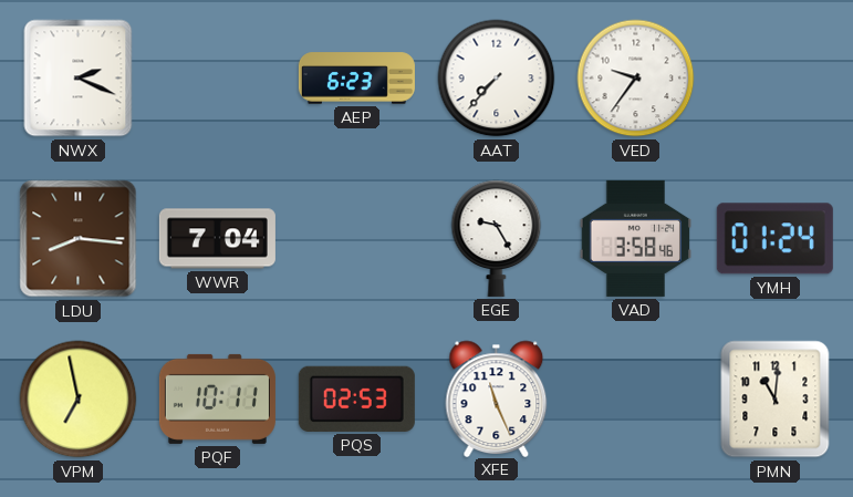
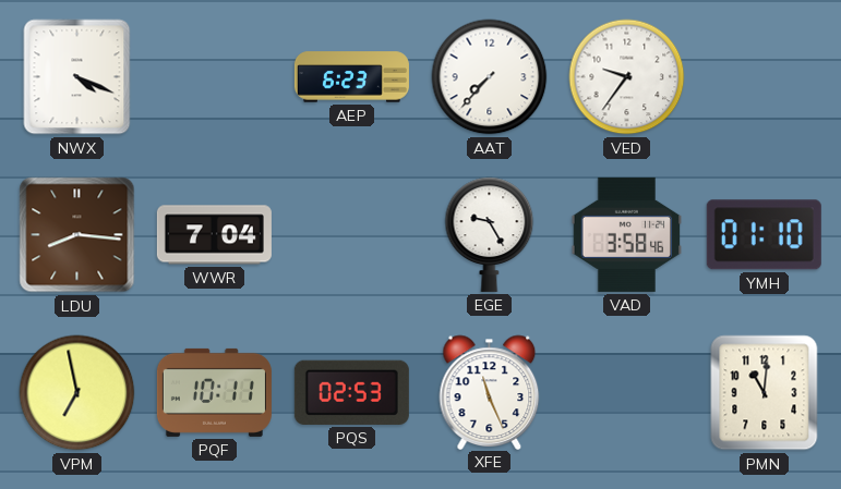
NWX: 2:19 -> 4:19 (77, 77)
YMH: 01:24 -> 01:10 (764, 235)
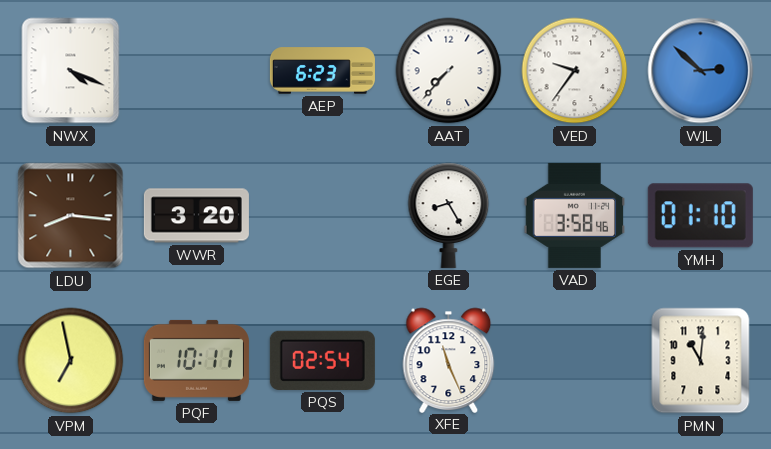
WJL: none -> 2:52 (701, 71)
WWR: 7:04 -> 3:20 (196, 216)
EGE: 9:25 -> 8:25 (449, 215)
PQS: 02:53 -> 02:54 (322, 360)
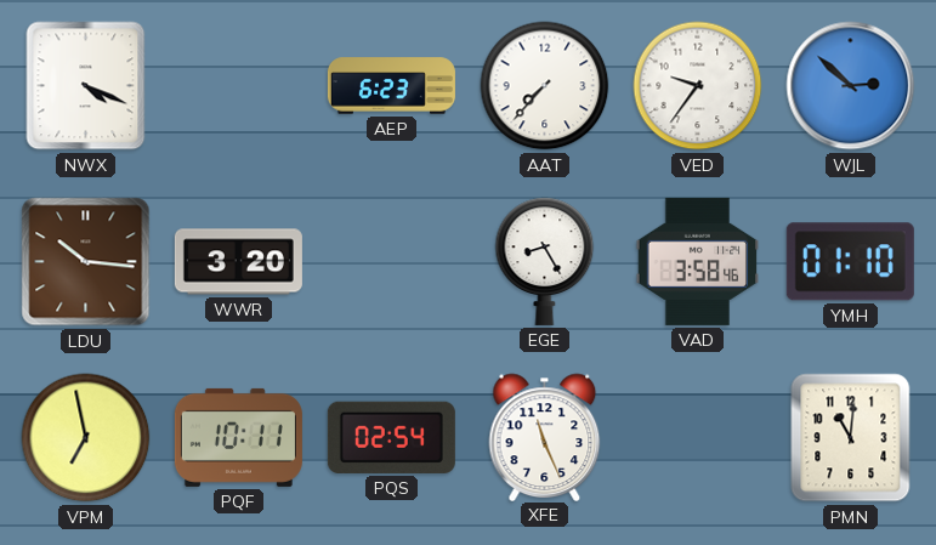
LDU: 8:16 -> 10:16 (86, 262)
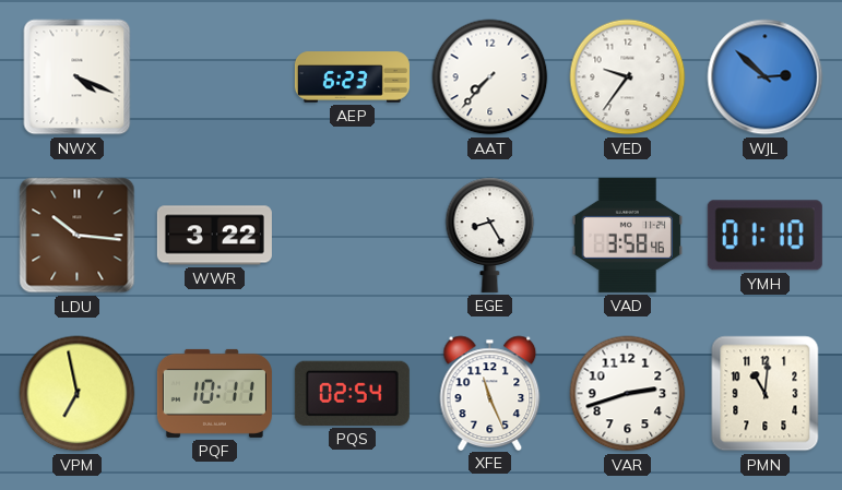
WWR: 3:20 -> 3:22 (214, 236)
VAR: none -> 2:42 (628, 394)
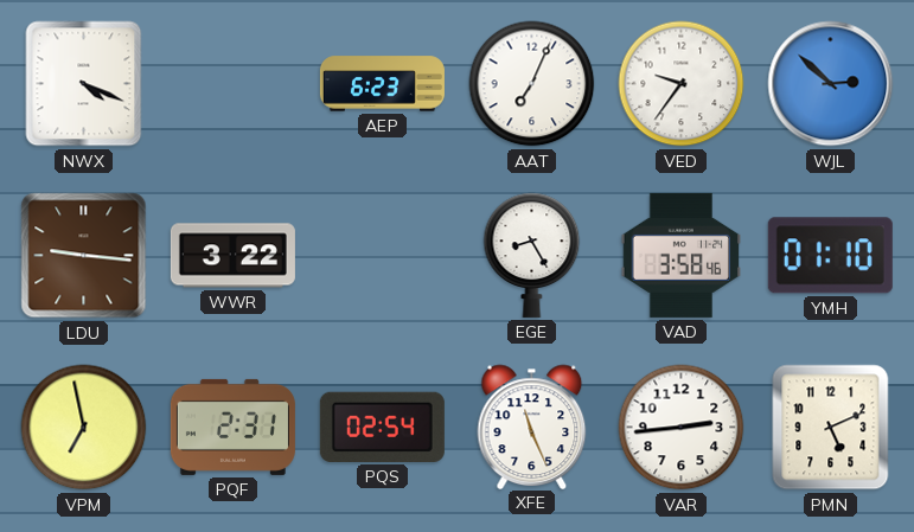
AAT: 7:37 -> 7:04 (532, 84)
LDU: 10:16 -> 9:16 (84, 256)
PQF: 10:11 -> 2:31 (232, 427)
VAR: 2:42 -> 2:44 (682, 428)
PMN: 11:01 -> 5:11 (831, 428)
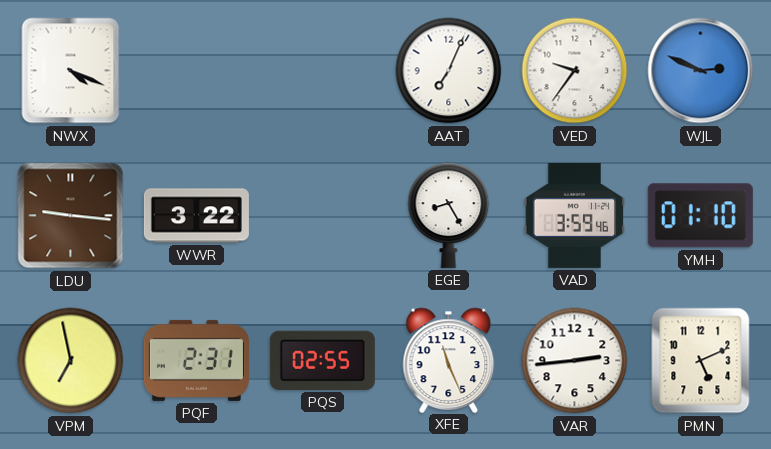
AEP: 6:23 -> none (382, 84)
WJL: 2:52 -> 2:49 (701, 71)
VAD: 3:58 -> 3:59 (574, 215)
PQS: 02:54 -> 02:55 (322, 360)
